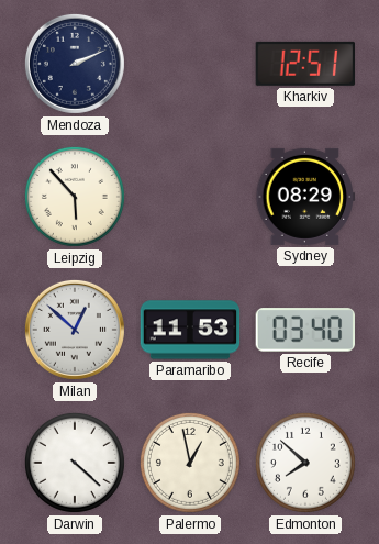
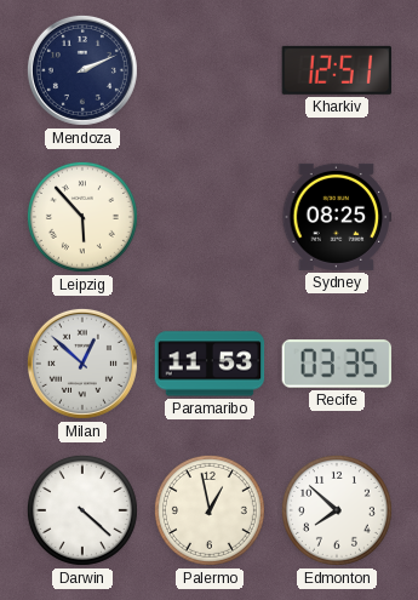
Sydney: 08:29 -> 08:25 (337, 217)
Recife: 03:40 -> 03:35 (336, 364)
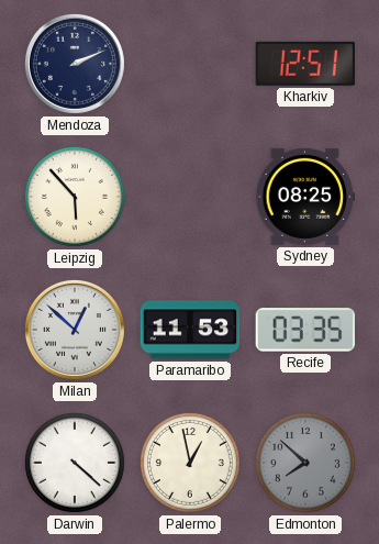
Edmonton dial: white -> grey (305, 463)
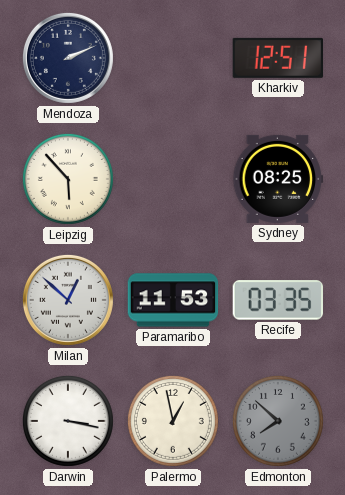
Darwin: 4:22 -> 3:17 (68, 421)
